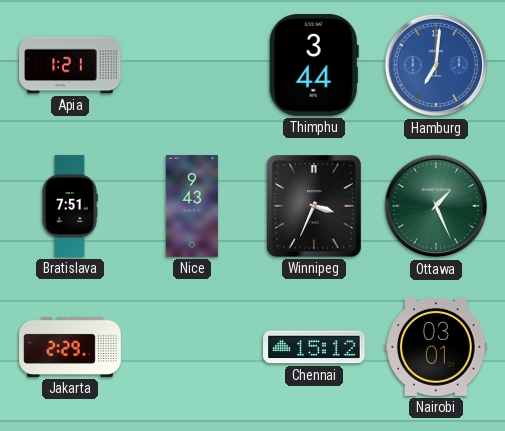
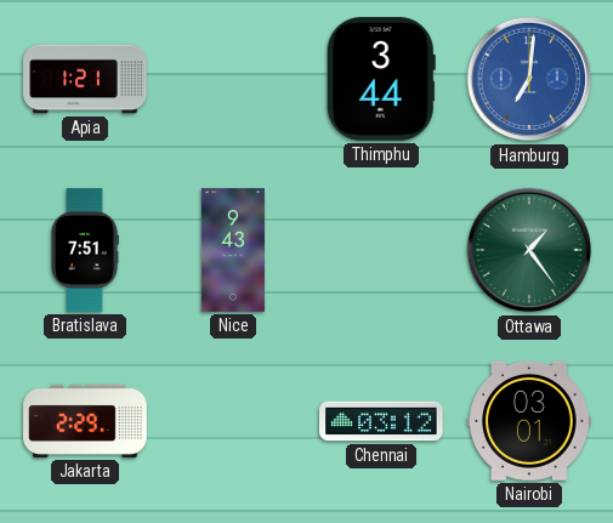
Winnipeg: 3:34 -> none (315, 206)
Ottawa: 1:26 -> 1:24 (529, 250)
Chennai: 15:12 -> 03:12 (381, 421)
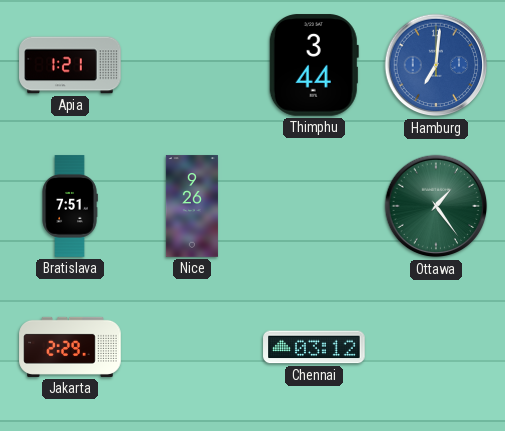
Nice: 9:43 -> 9:26 (192, 206)
Nairobi: 03:01 -> none (529, 421)
